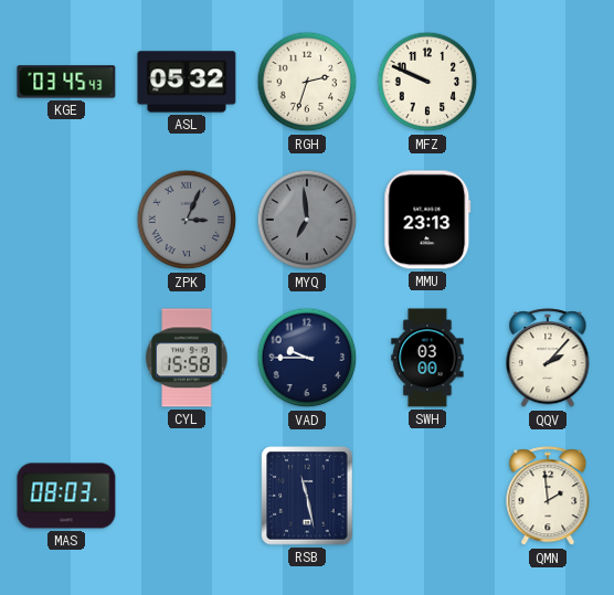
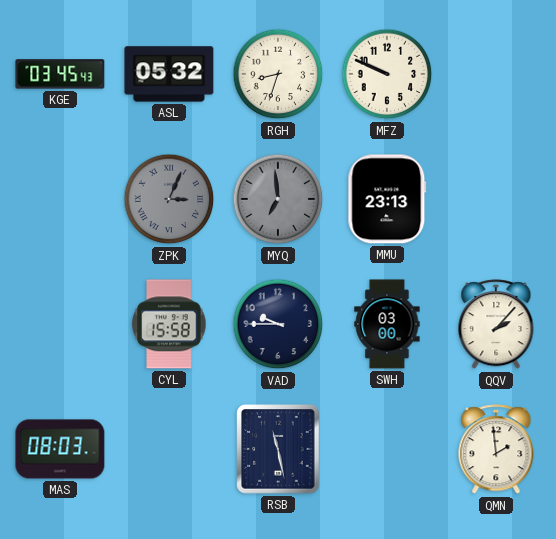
RGH: 2:33 -> 8:33 (278, 74)
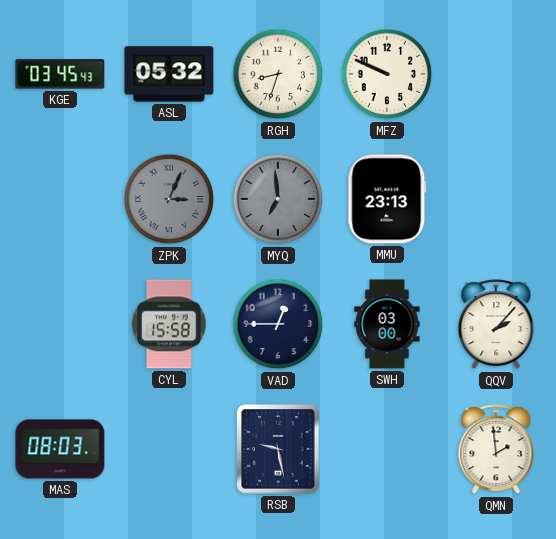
VAD: 9:45 -> 12:45 (278, 324)
RSB: 11:28 -> 9:28 (278, 449)
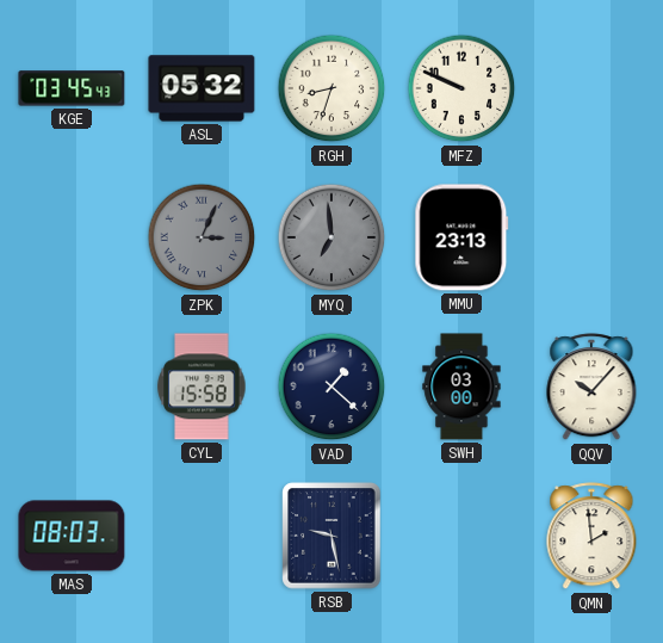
VAD: 12:45 -> 1:22 (331, 387)
QQV: 2:07 -> 10:07 (591, 388)
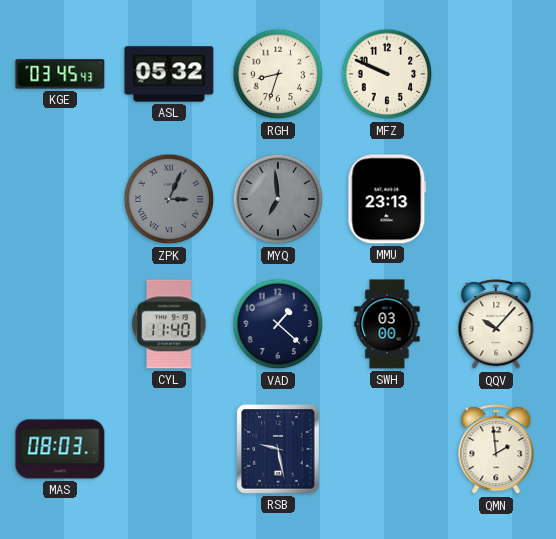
CYL: 15:58 -> 11:40 (169, 324)
